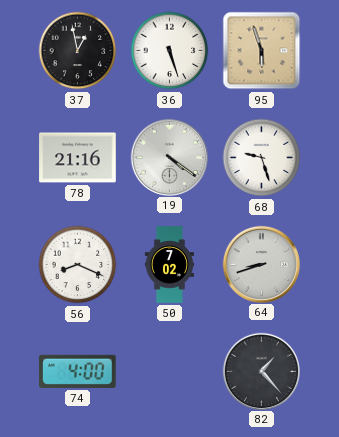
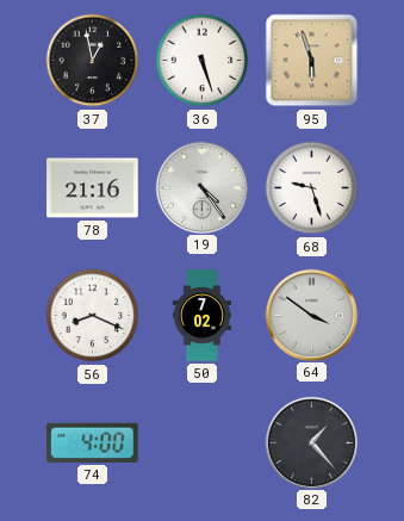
19: 4:21 -> 4:24 (201, 187)
64: 8:42 -> 3:51 (311, 315)
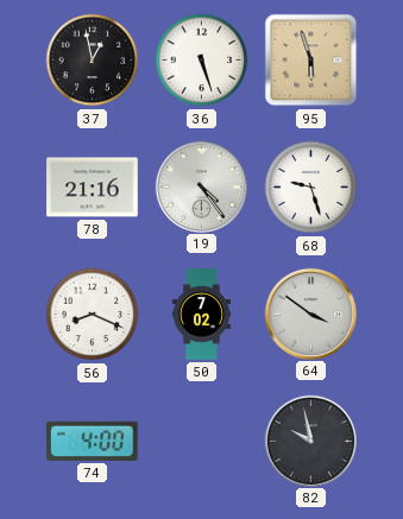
82: 1:23 -> 9:58 (310, 441)
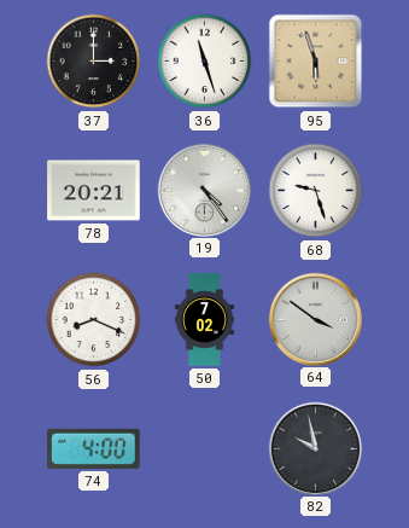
37: 12:58 -> 3:00 (94, 62)
36: 5:27 -> 11:27 (205, 62)
78: 21:16 -> 20:21 (94, 191)
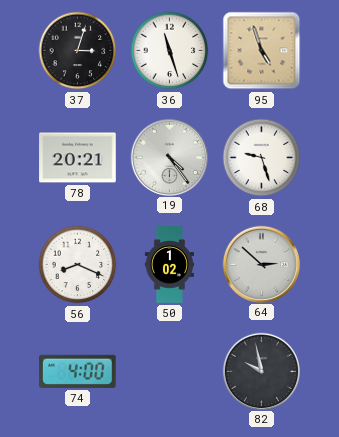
37: 3:00 -> 3:03 (78, 51)
95: 5:57 -> 4:57 (262, 51)
50: 7:02 -> 1:02 (169, 265)
64: 3:51 -> 2:52 (261, 264)
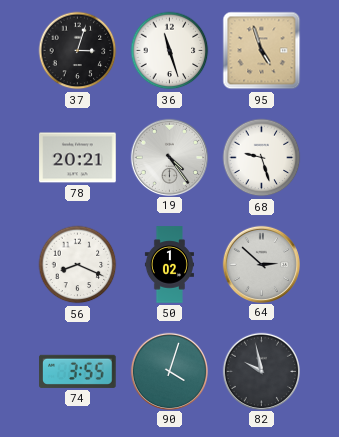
74: 4:00 -> 3:55 (78, 371)
90: none -> 4:03 (169, 371)
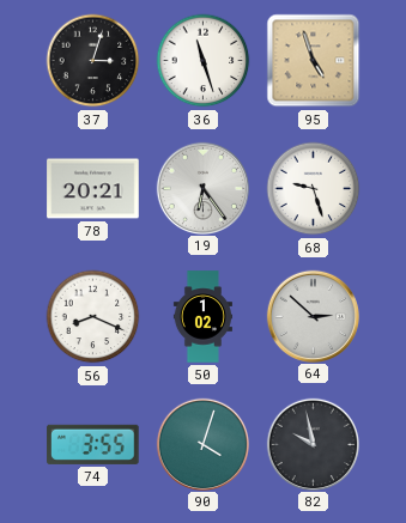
19: 4:24 -> 6:24 (202, 188)
